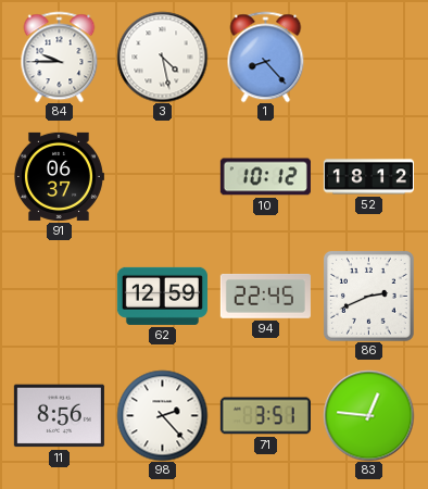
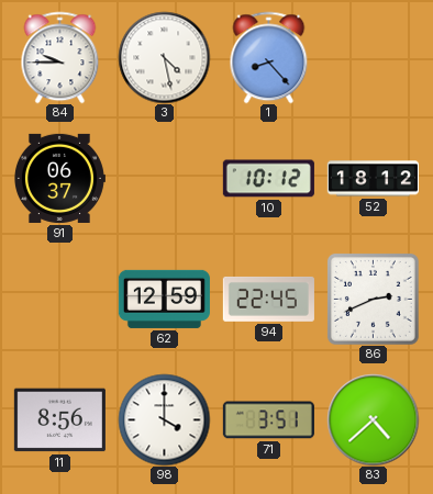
98: 2:23 -> 4:00 (164, 419)
83: 12:46 -> 4:38 (373, 419)
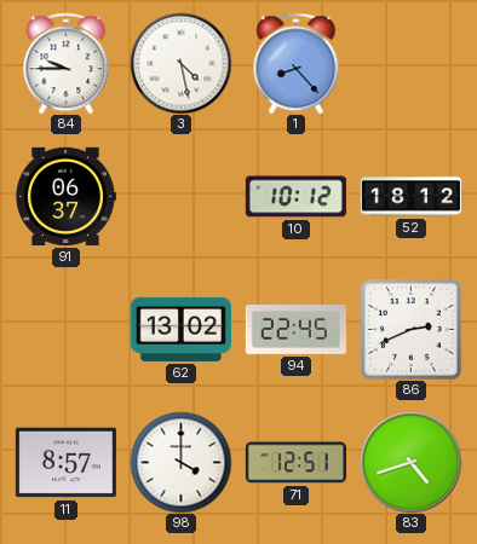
62: 12:59 -> 13:02 (180, 329)
11: 8:56 -> 8:57 (65, 463)
71: 3:51 -> 12:51 (295, 463)
83: 4:38 -> 4:42 (410, 462)
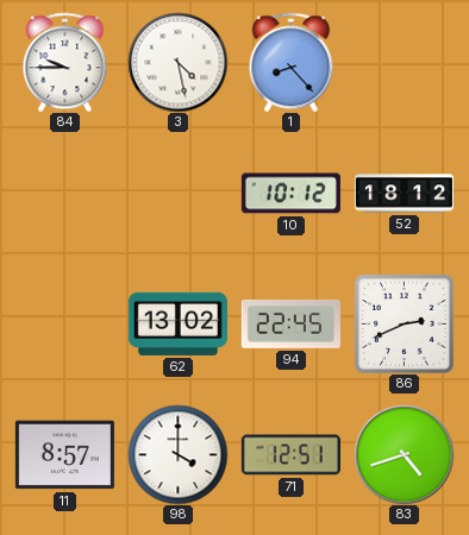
91: 06:37 -> none (65, 196)
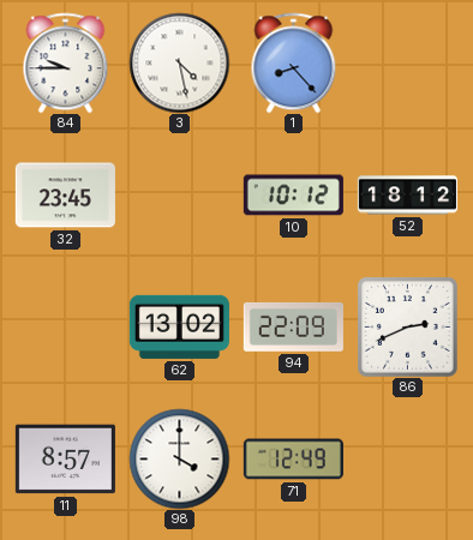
32: none -> 23:45 (65, 196)
94: 22:45 -> 22:09 (293, 326)
71: 12:51 -> 12:49 (293, 460)
83: 4:42 -> none (404, 454)
